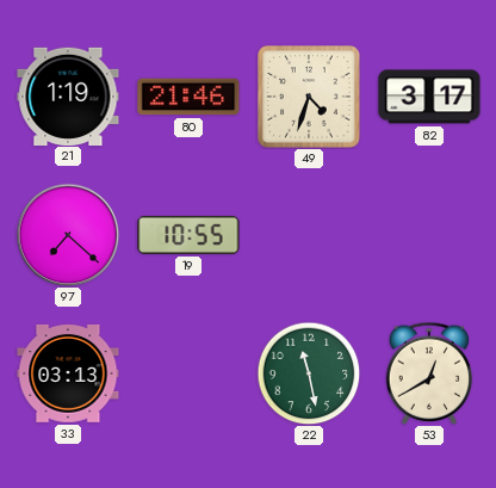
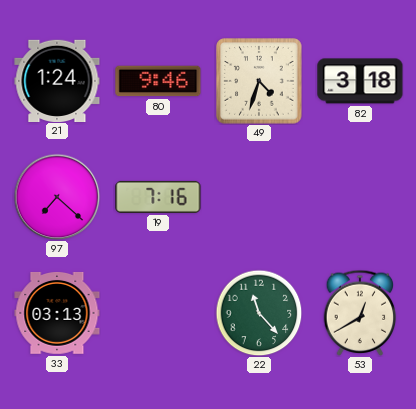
21: 1:19 -> 1:24 (57, 80)
80: 21:46 -> 9:46 (158, 81)
82: 3:17 -> 3:18 (360, 81)
19: 10:55 -> 7:16 (158, 197)
22: 11:28 -> 11:23 (259, 313)
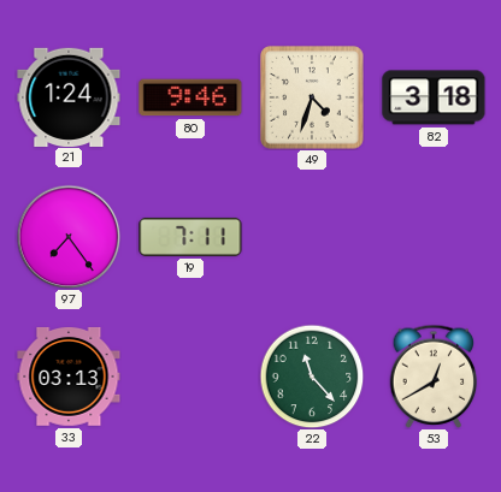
97: 7:22 -> 7:24 (69, 237)
19: 7:16 -> 7:11 (190, 237)
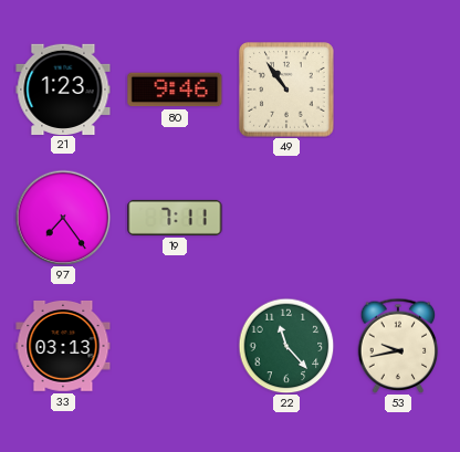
21: 1:24 -> 1:23 (63, 88)
49: 4:33 -> 10:54 (286, 90)
82: 3:18 -> none (434, 97)
53: 12:40 -> 9:43 (398, 346)
